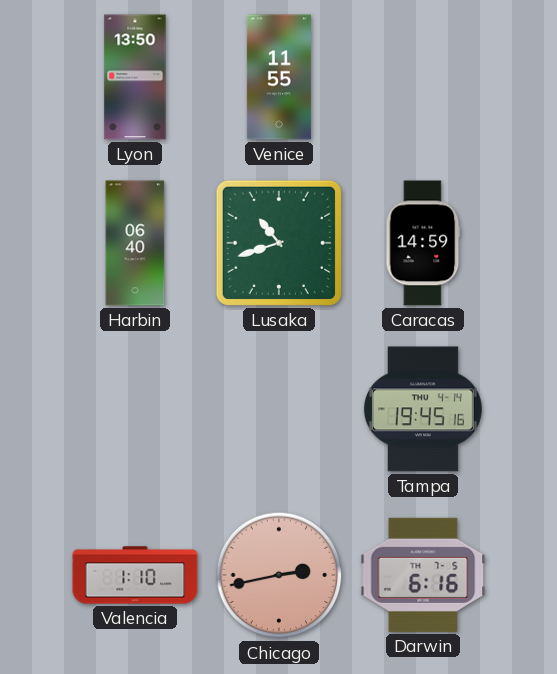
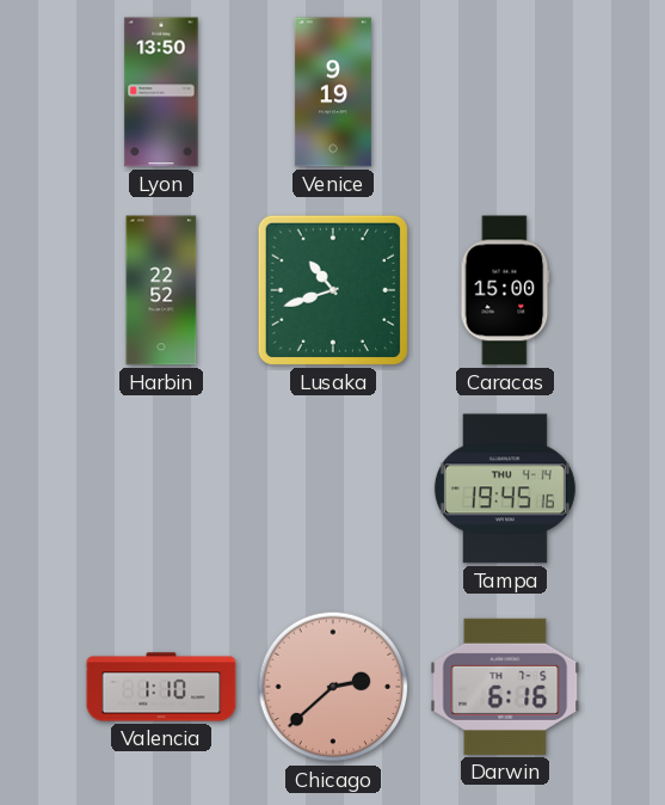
Venice: 11:55 -> 9:19 (333, 92)
Harbin: 06:40 -> 22:52 (161, 290)
Caracas: 14:59 -> 15:00 (505, 290)
Chicago: 2:43 -> 2:38 (333, 687)
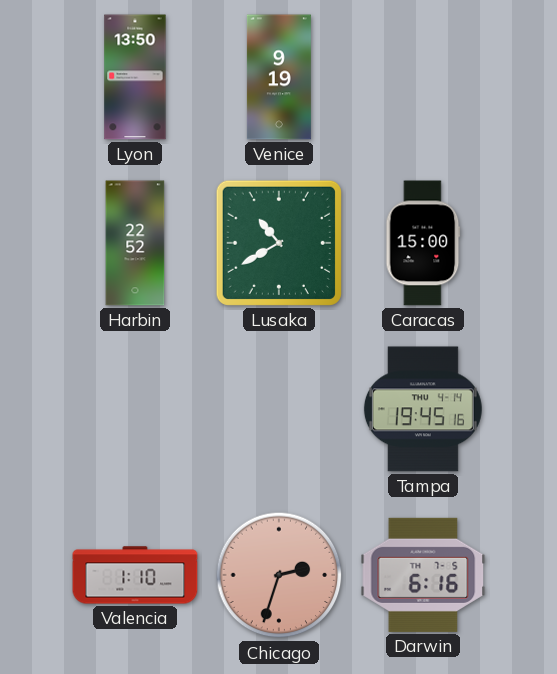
Lusaka: 10:42 -> 10:40 (279, 243)
Chicago: 2:38 -> 2:33 (279, 575)
